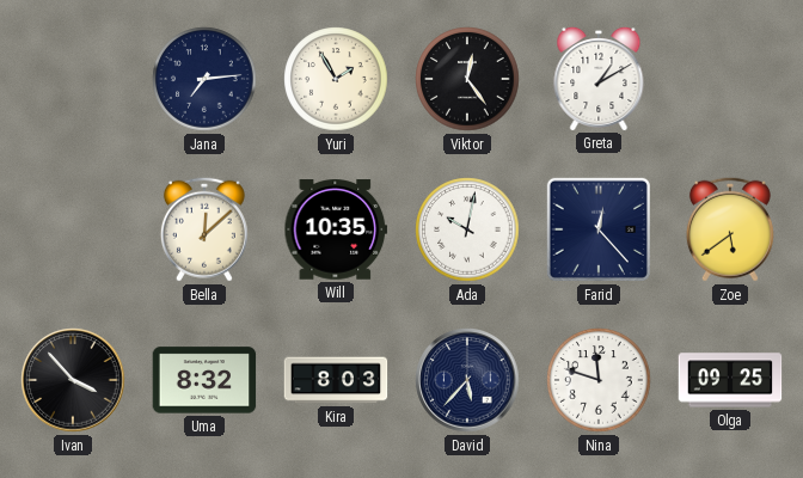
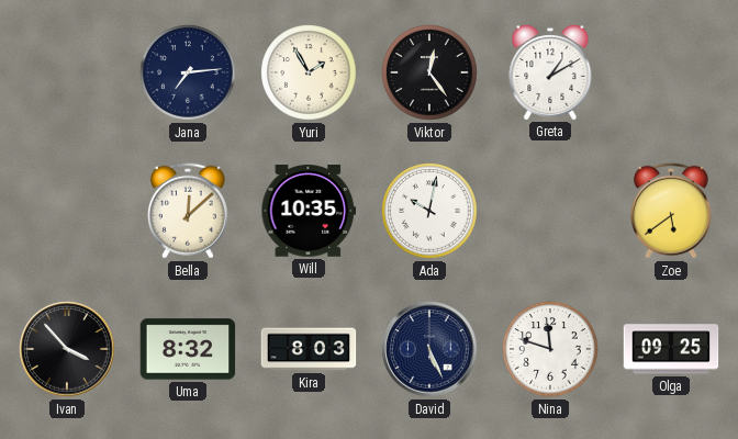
Farid: 12:23 -> none (599, 229)
David: 5:37 -> 5:26 (429, 349)
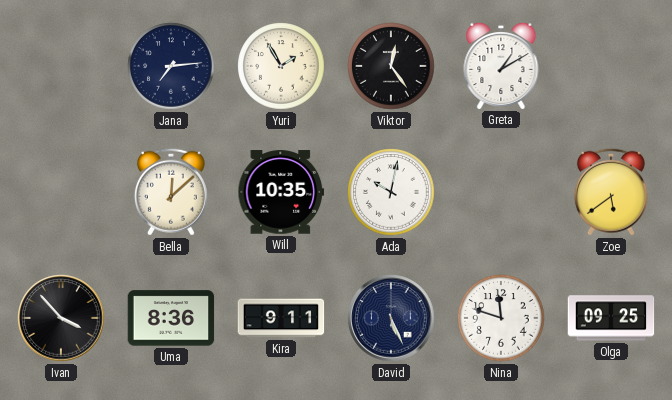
Uma: 8:32 -> 8:36 (171, 318)
Kira: 8:03 -> 9:11 (281, 318)
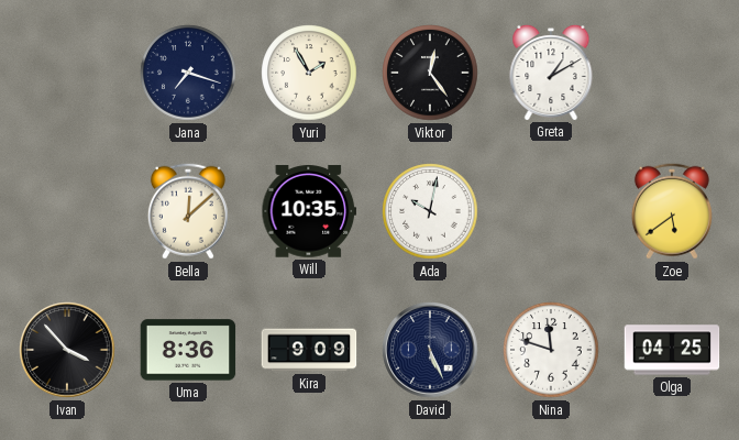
Jana: 7:14 -> 7:18 (188, 73)
Kira: 9:11 -> 9:09 (309, 350)
Olga: 09:25 -> 04:25 (672, 350)
